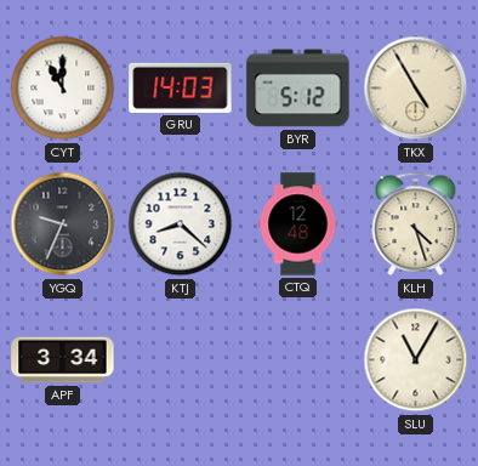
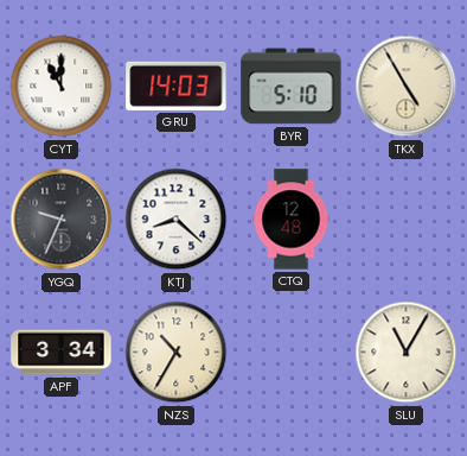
BYR: 5:12 -> 5:10 (292, 87)
KLH: 4:27 -> none (416, 225)
NZS: none -> 10:35 (177, 353)
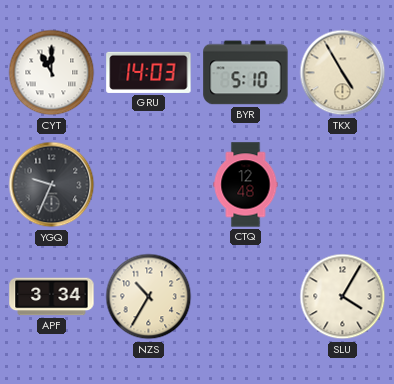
KTJ: 8:22 -> none (177, 220)
SLU: 11:05 -> 4:05 (343, 297)
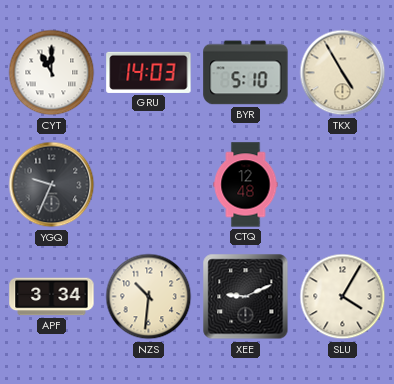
NZS: 10:35 -> 10:31 (149, 297)
XEE: none -> 9:11 (246, 297)
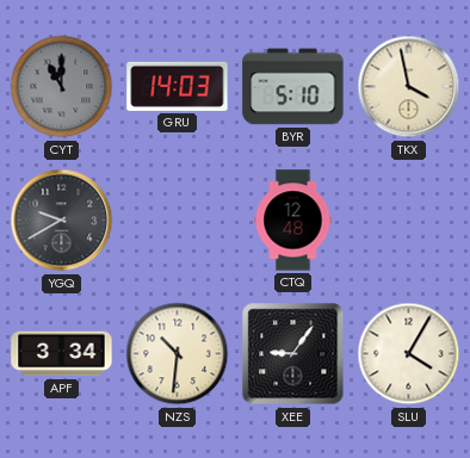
CYT dial: white -> grey (62, 87)
TKX: 4:55 -> 3:58 (409, 87)
YGQ: 9:34 -> 9:40 (62, 221)
XEE: 9:11 -> 9:06 (293, 354)
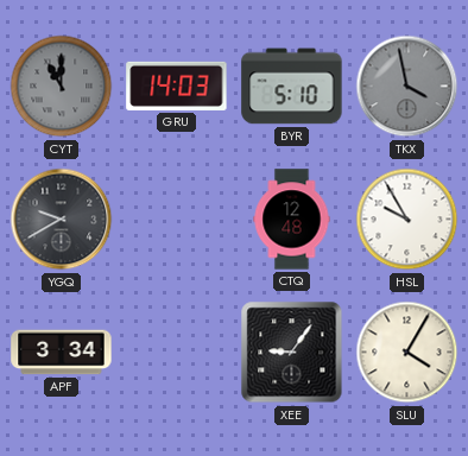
TKX dial: cream -> grey (407, 87)
HSL: none -> 9:55 (407, 220)
NZS: 10:31 -> none (178, 354)
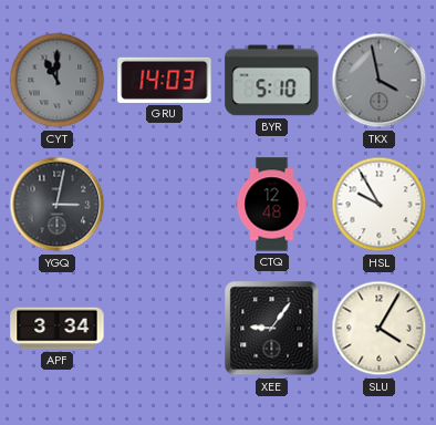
YGQ: 9:40 -> 3:02 (58, 205)
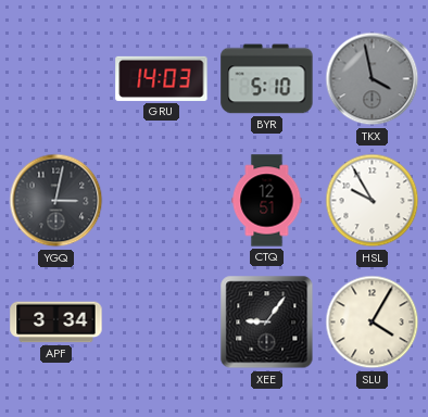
CYT: 11:00 -> none (58, 81)
CTQ: 12:48 -> 12:51 (267, 201)
